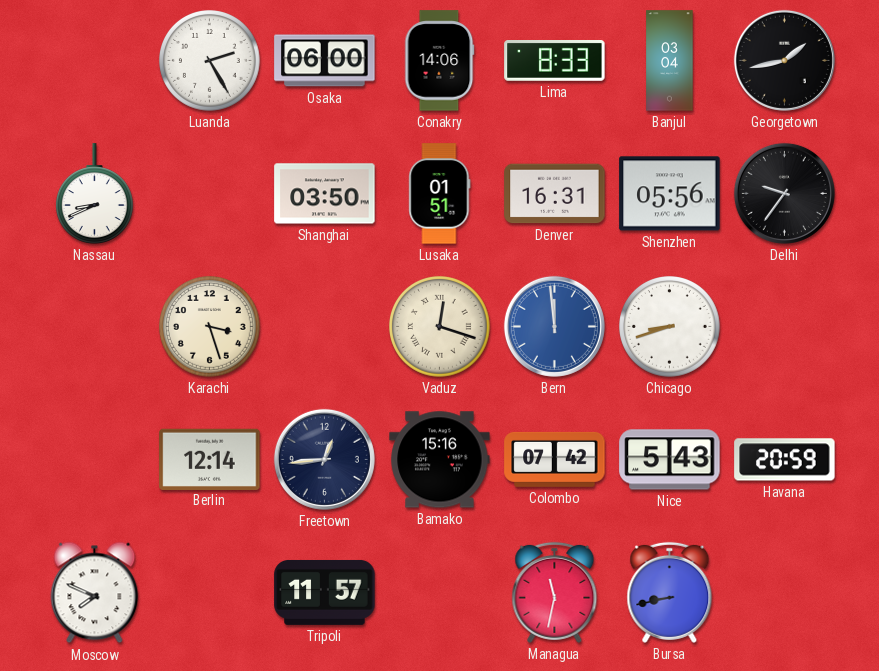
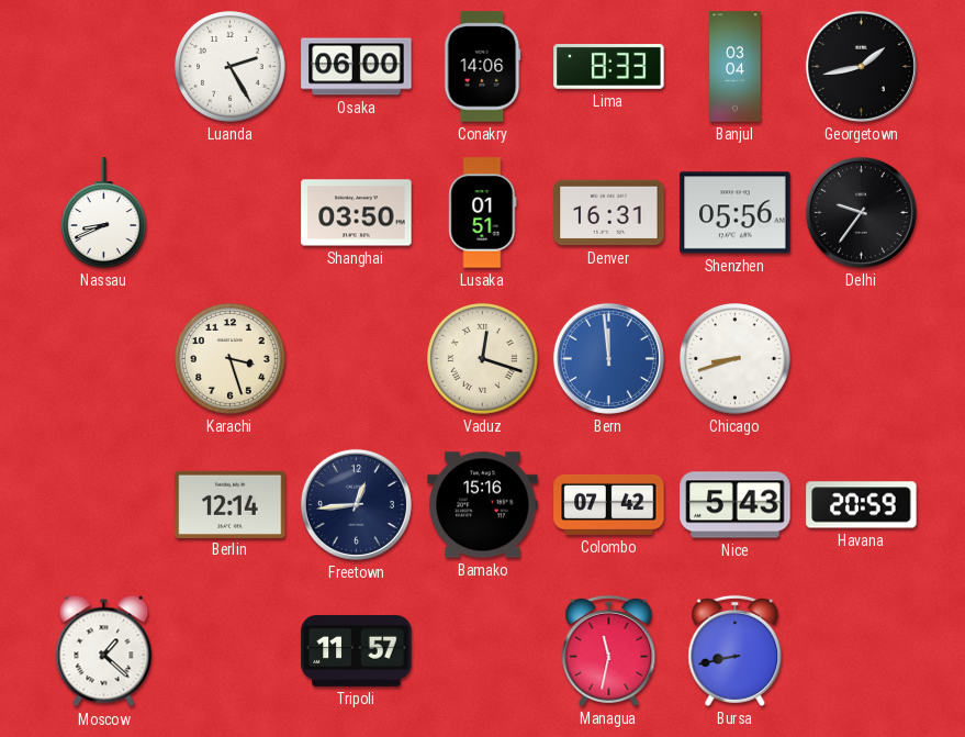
Moscow: 7:49 -> 1:22 (104, 651)
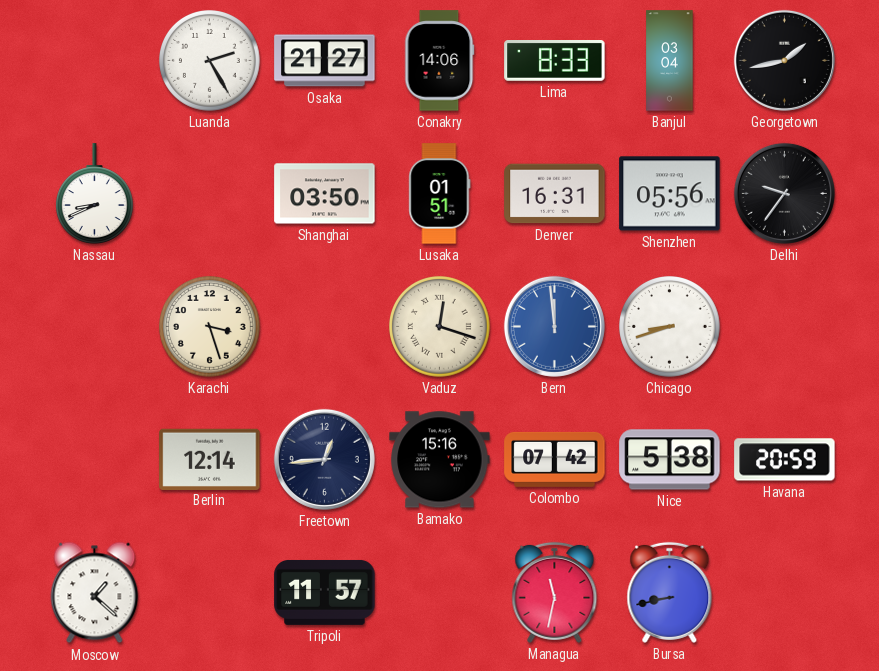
Osaka: 06:00 -> 21:27 (325, 61)
Nice: 5:43 -> 5:38 (670, 460)
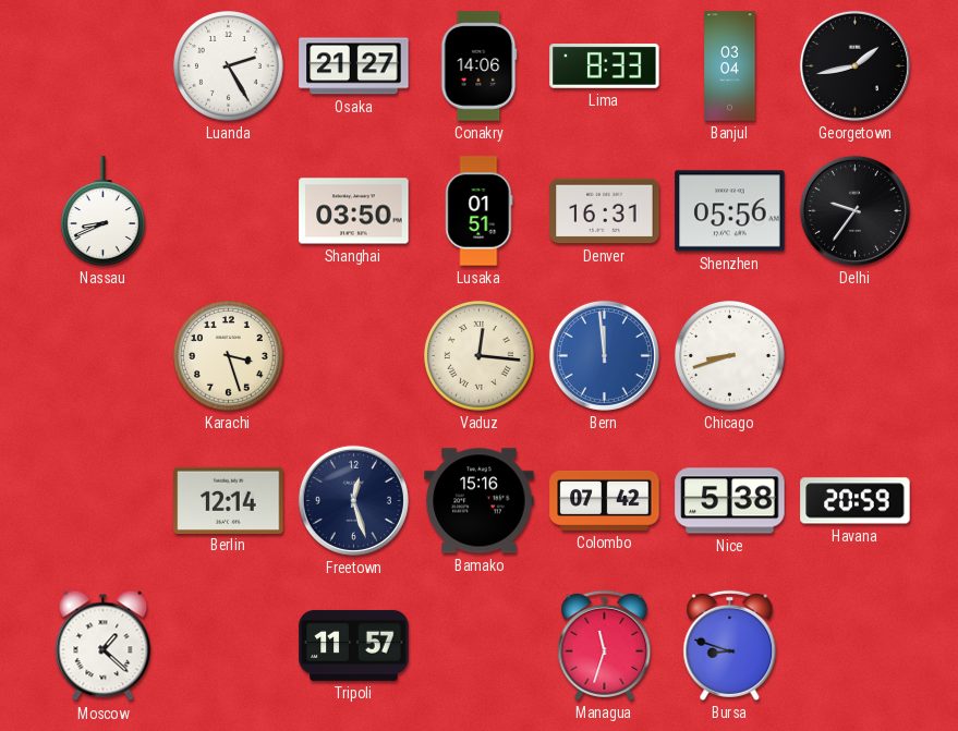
Vaduz: 12:18 -> 12:16 (480, 356)
Freetown: 12:44 -> 12:27 (353, 500)
Managua: 11:32 -> 11:33 (605, 645)
Bursa: 8:43 -> 8:48 (730, 645)
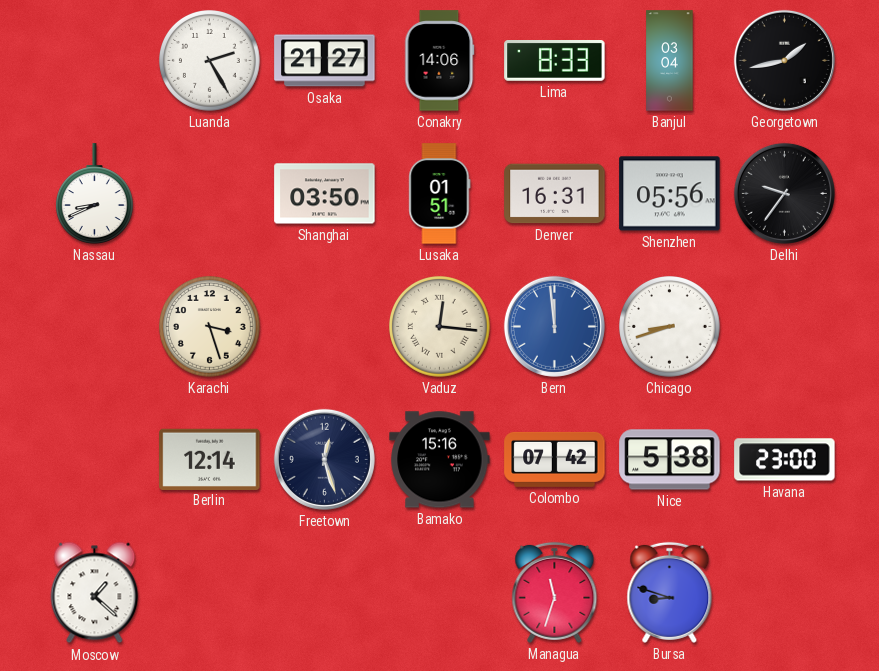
Havana: 20:59 -> 23:00 (785, 460)
Tripoli: 11:57 -> none (354, 645)
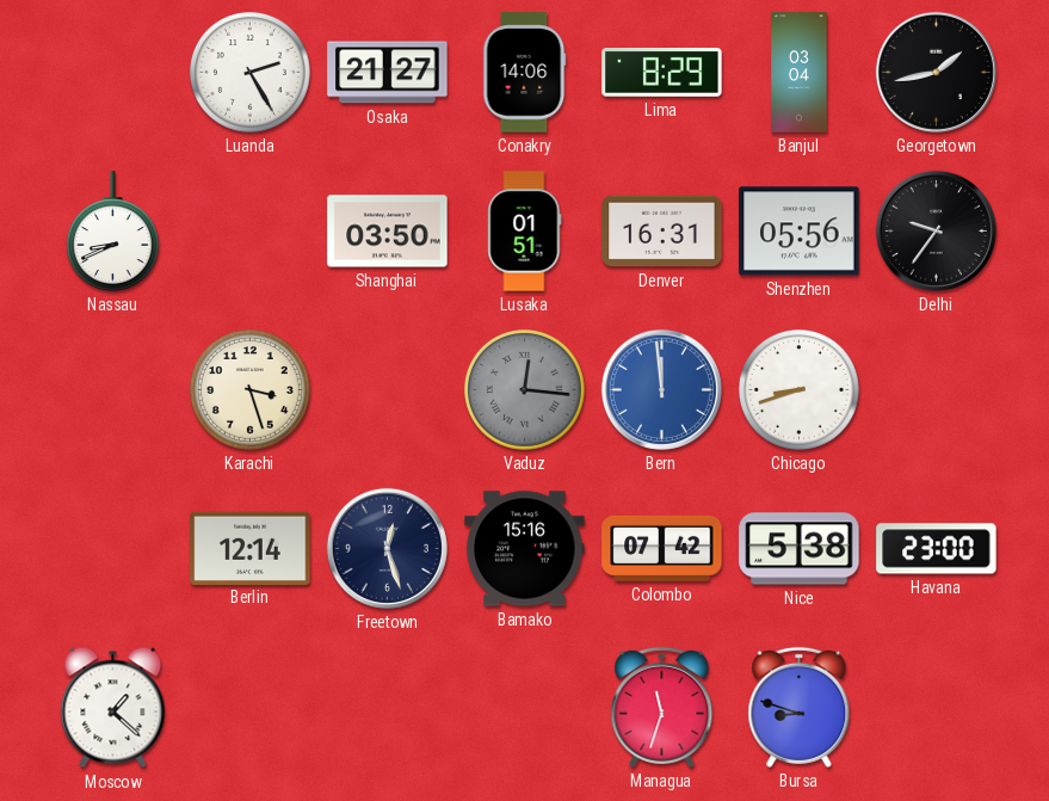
Lima: 8:33 -> 8:29 (662, 73)
Vaduz dial: cream -> grey (525, 390)
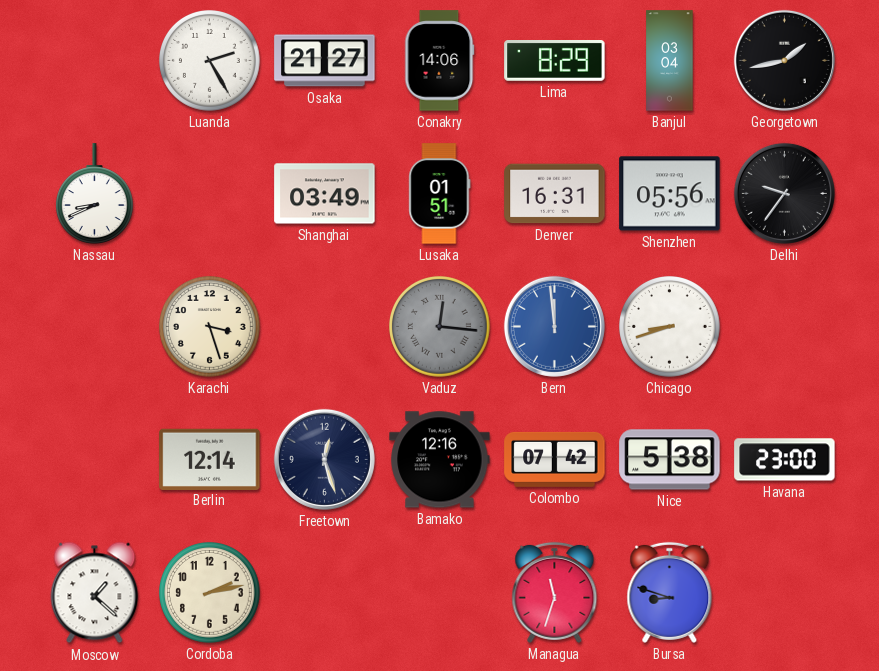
Shanghai: 03:50 -> 03:49 (325, 194)
Bamako: 15:16 -> 12:16 (440, 460)
Cordoba: none -> 2:13 (210, 593)
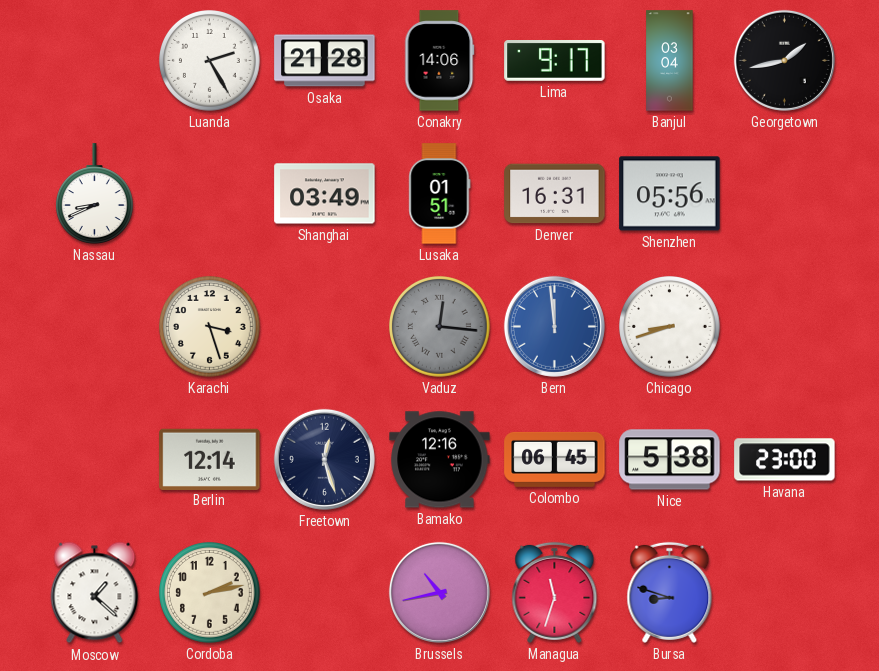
Osaka: 21:27 -> 21:28 (325, 61)
Lima: 8:29 -> 9:17 (555, 61)
Delhi: 9:36 -> none (784, 193)
Colombo: 07:42 -> 06:45 (555, 459)
Brussels: none -> 10:43 (439, 592)
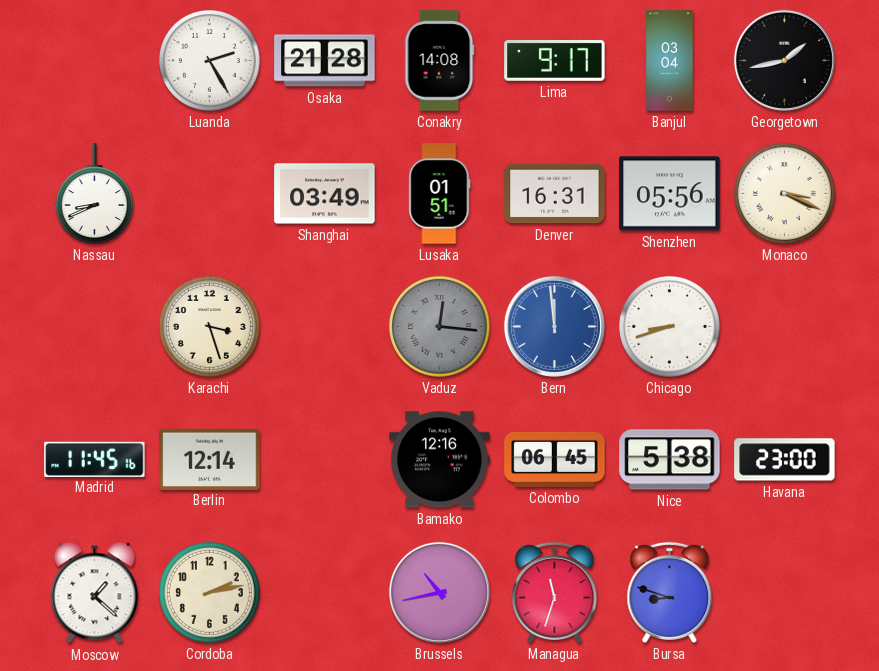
Conakry: 14:06 -> 14:08 (440, 61)
Monaco: none -> 3:19 (785, 194)
Madrid: none -> 11:45 (95, 459)
Freetown: 12:27 -> none (324, 459)
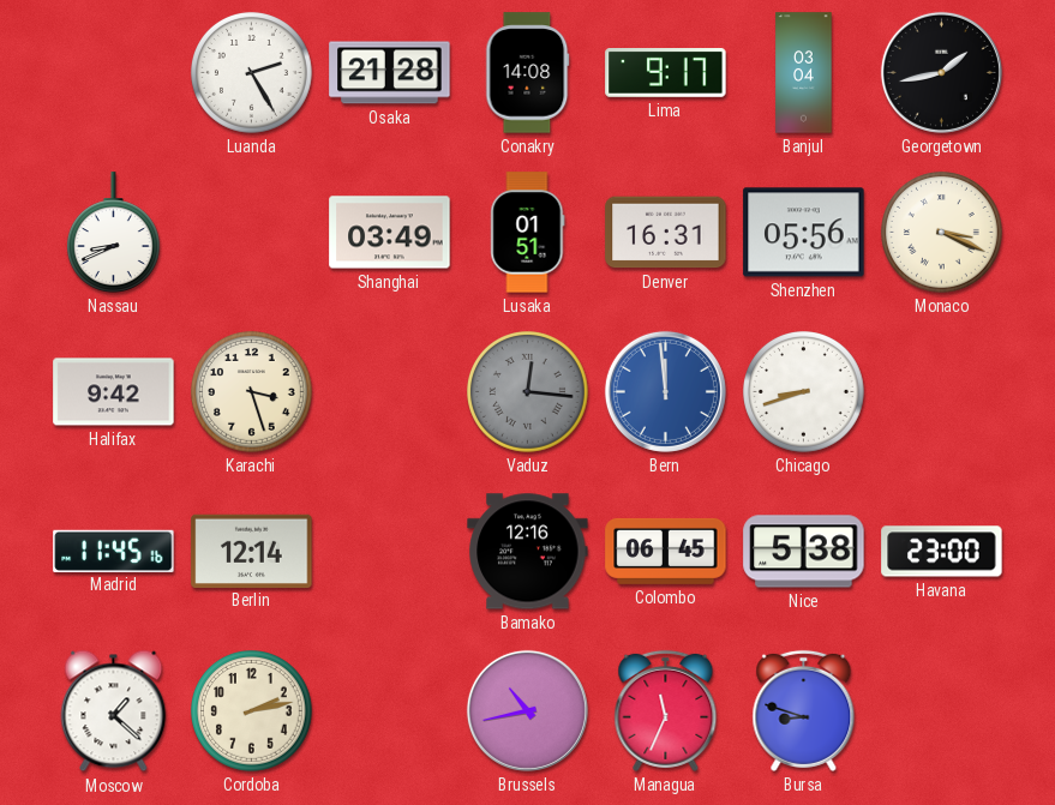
Halifax: none -> 9:42 (114, 392)
Managua: 11:33 -> 11:34 (666, 710)
